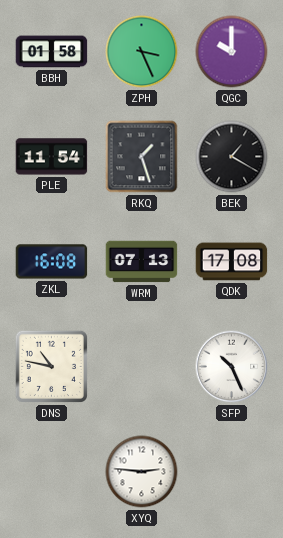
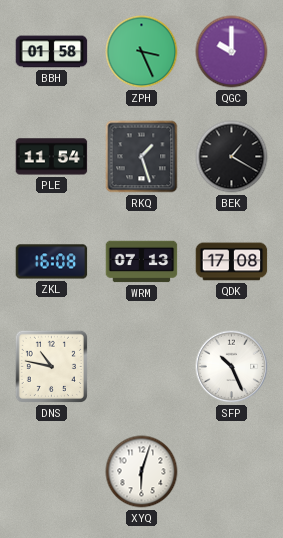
XYQ: 2:46 -> 6:03 (142, 472)
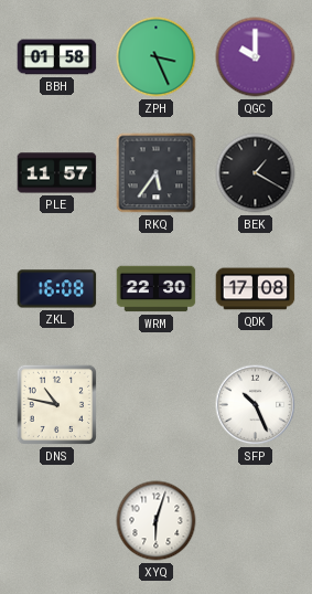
PLE: 11:54 -> 11:57 (57, 173)
RKQ: 1:27 -> 5:36 (157, 173)
WRM: 07:13 -> 22:30 (157, 289)
